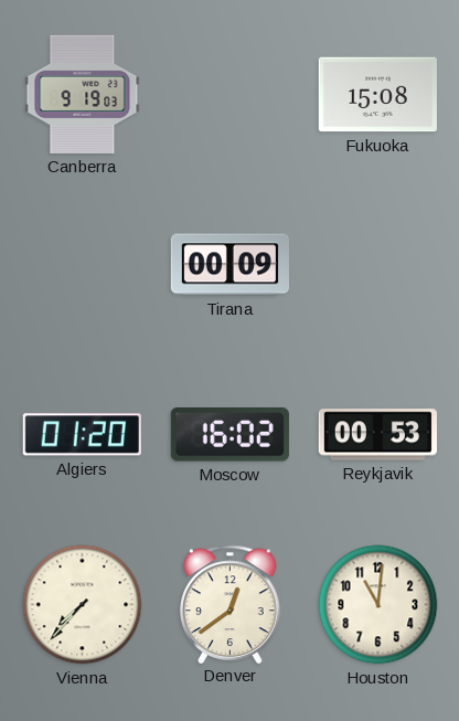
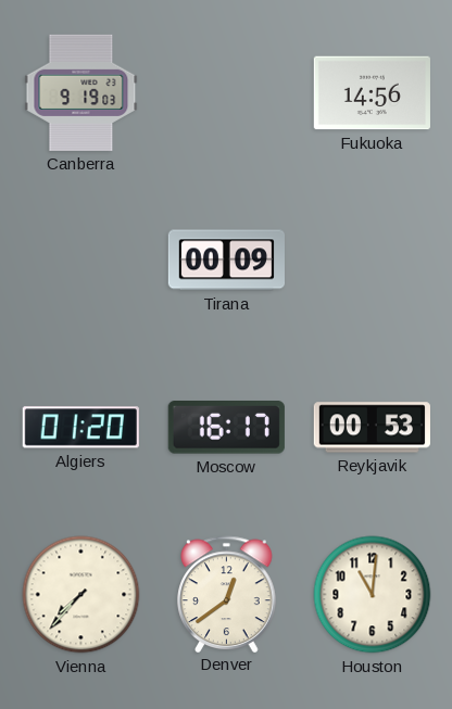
Fukuoka: 15:08 -> 14:56 (372, 93)
Moscow: 16:02 -> 16:17 (226, 428)
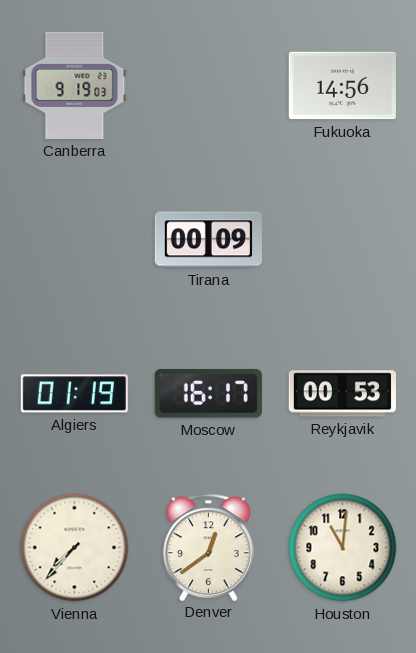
Algiers: 01:20 -> 01:19 (74, 394)
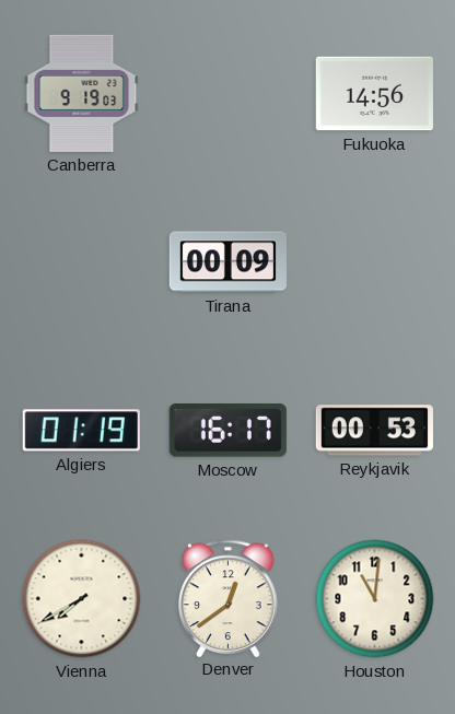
Vienna: 7:37 -> 7:40 (82, 599)
